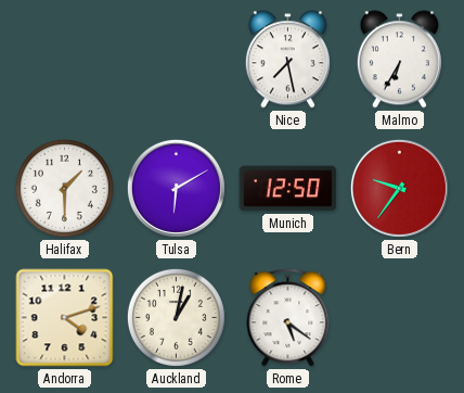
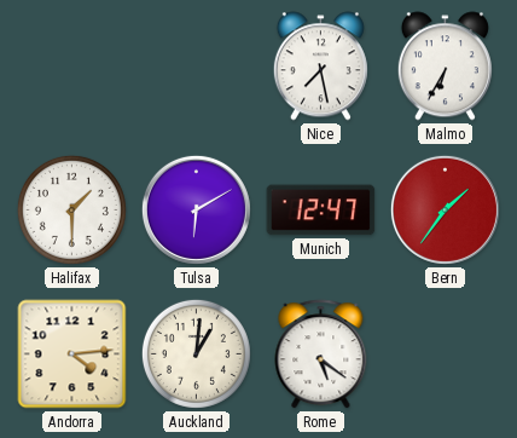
Munich: 12:50 -> 12:47 (321, 211)
Bern: 9:36 -> 1:36 (445, 209)
Andorra: 4:12 -> 4:14 (72, 355)
Auckland: 1:02 -> 1:01 (196, 353)
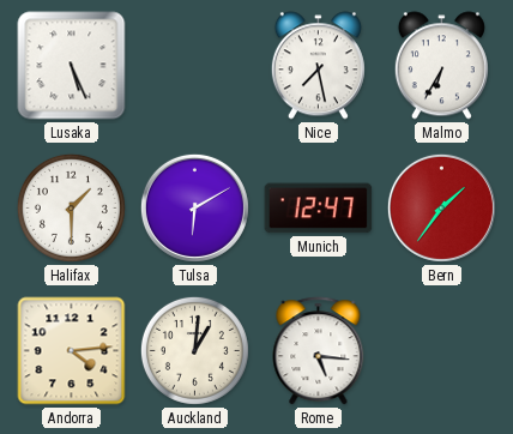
Lusaka: none -> 5:26 (72, 66)
Rome: 5:21 -> 5:16 (319, 351)
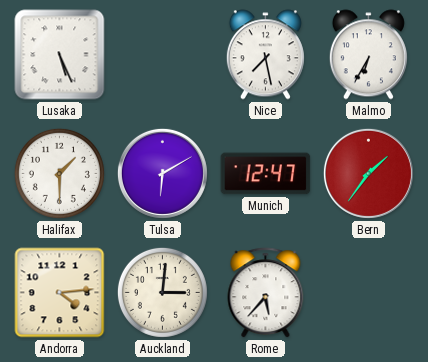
Auckland: 1:01 -> 3:01 (162, 292)
Rome: 5:16 -> 5:37 (266, 293)
